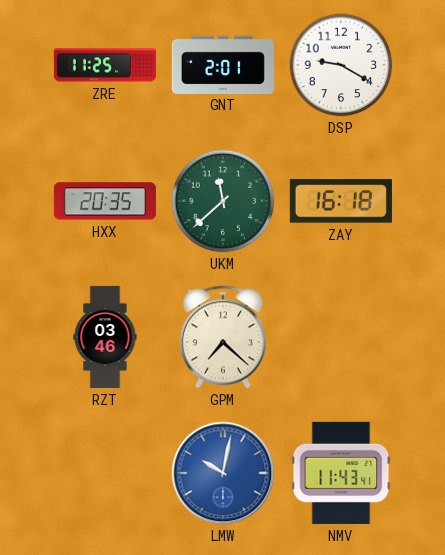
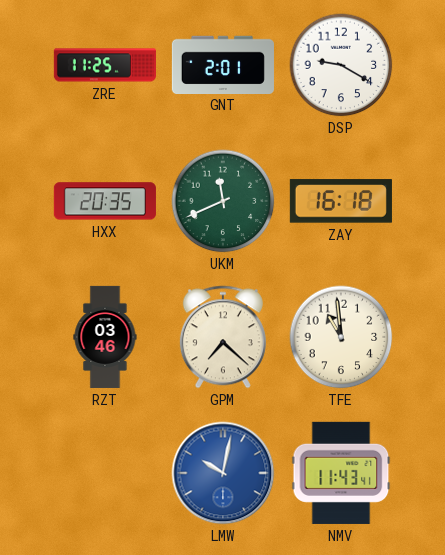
UKM: 11:38 -> 11:41 (223, 201)
TFE: none -> 10:59 (341, 337)
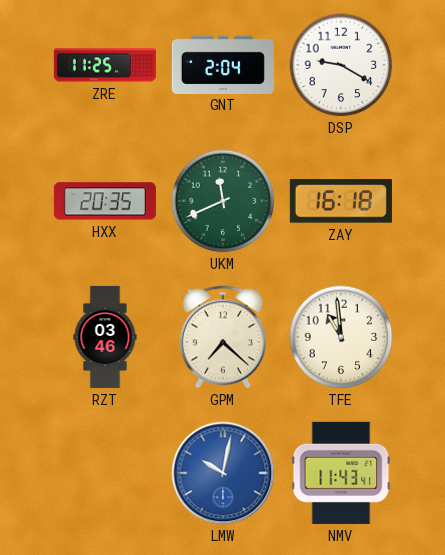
GNT: 2:01 -> 2:04 (223, 64)
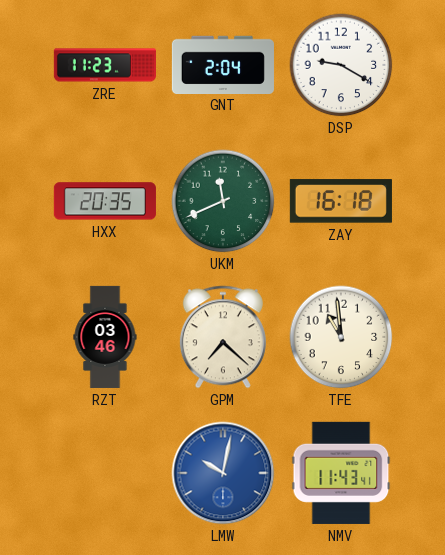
ZRE: 11:25 -> 11:23 (105, 65)
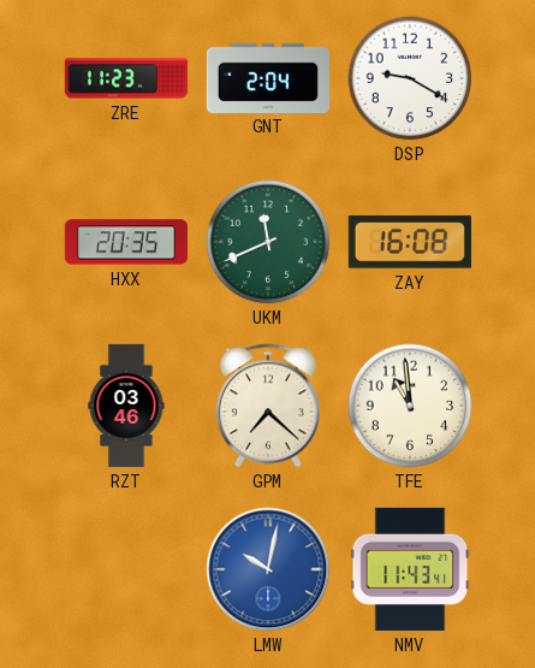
ZAY: 16:18 -> 16:08 (410, 242)
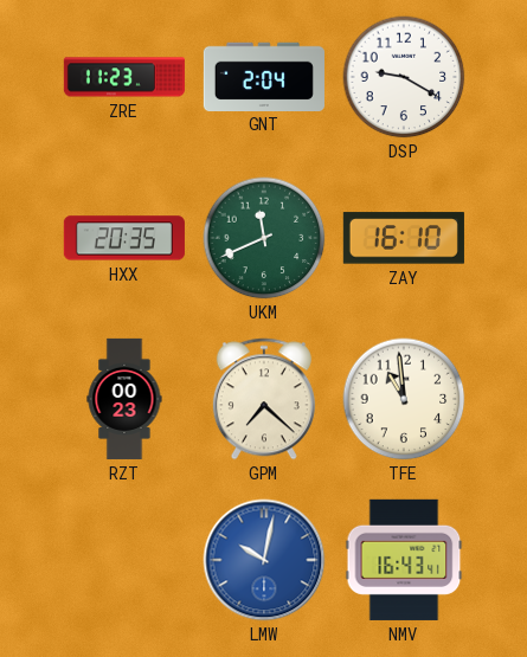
ZAY: 16:08 -> 16:10 (404, 238)
RZT: 03:46 -> 00:23 (124, 399)
NMV: 11:43 -> 16:43 (404, 560)
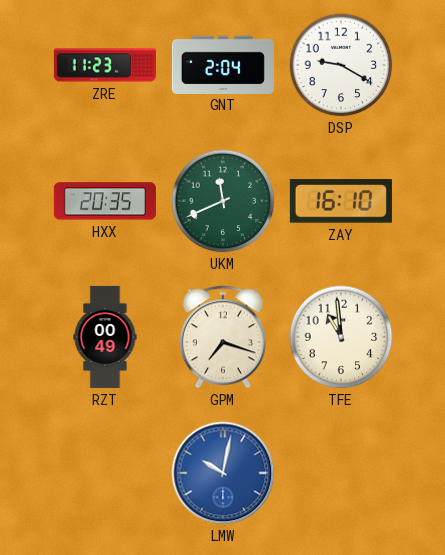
RZT: 00:23 -> 00:49 (105, 337)
GPM: 7:22 -> 7:18 (223, 337)
NMV: 16:43 -> none (404, 560)
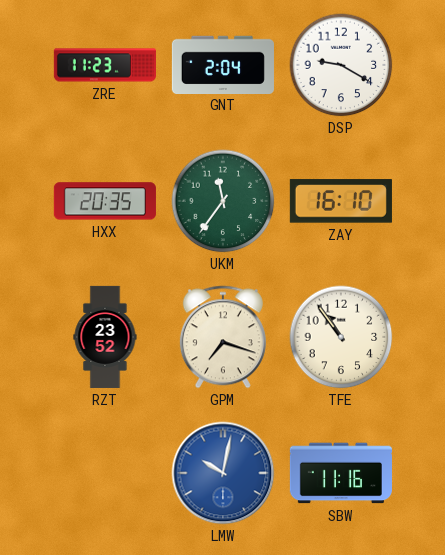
UKM: 11:41 -> 11:36 (223, 201)
RZT: 00:49 -> 23:52 (105, 337)
TFE: 10:59 -> 10:54 (341, 337)
SBW: none -> 11:16 (341, 473)
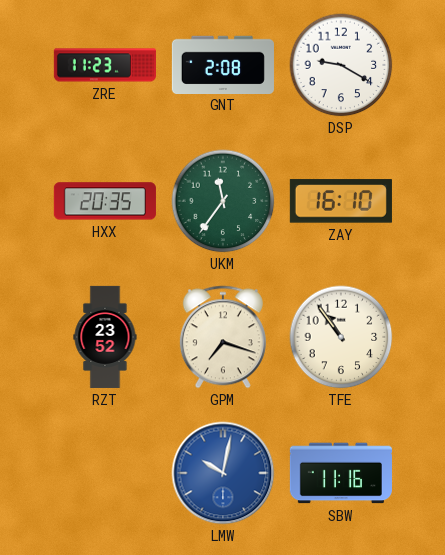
GNT: 2:04 -> 2:08 (223, 64)
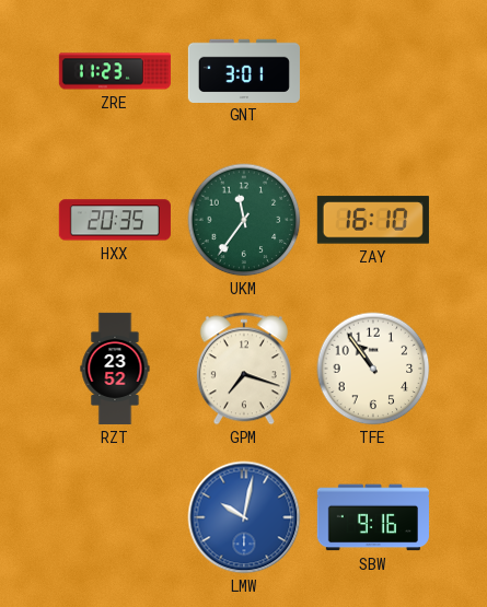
GNT: 2:08 -> 3:01 (244, 70)
DSP: 9:20 -> none (341, 65)
SBW: 11:16 -> 9:16 (373, 517)
